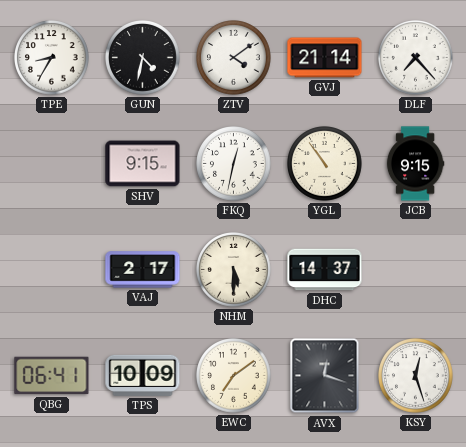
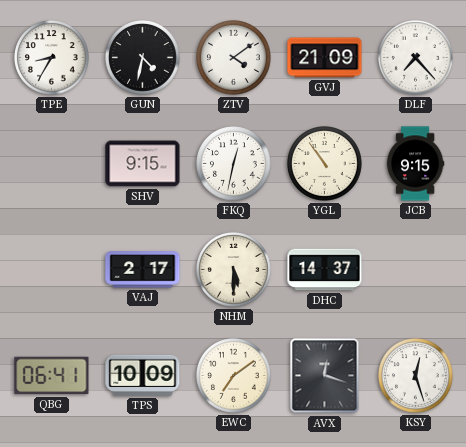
GVJ: 21:14 -> 21:09 (325, 58)
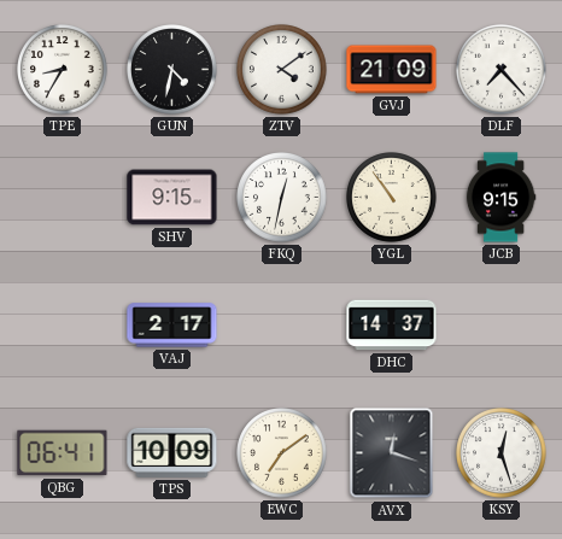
NHM: 5:30 -> none (234, 270)
